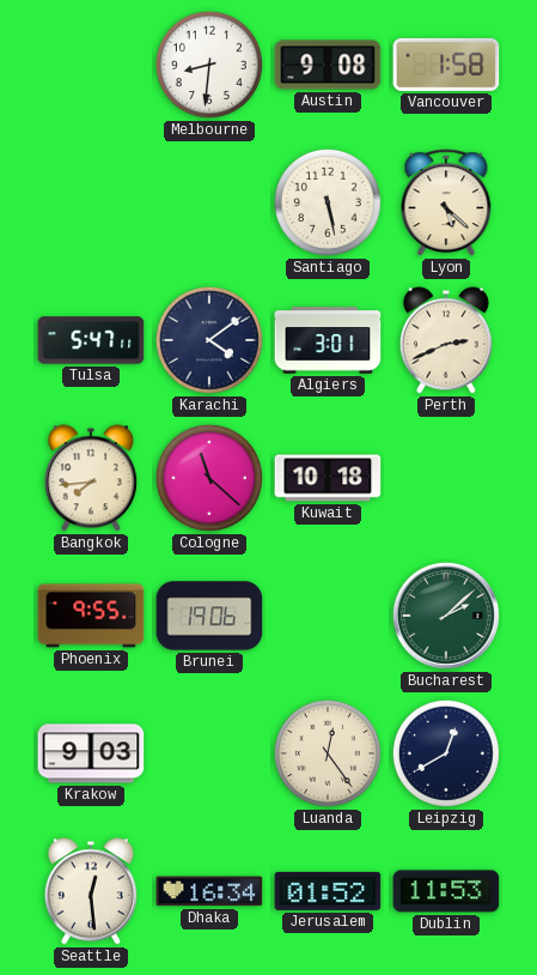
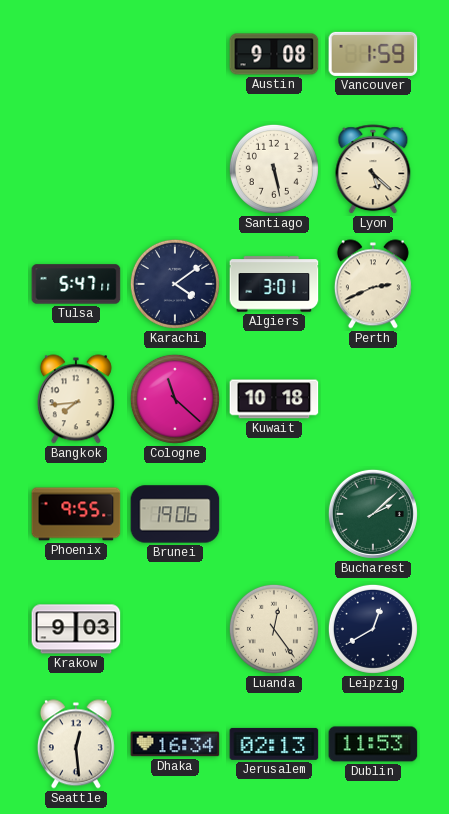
Melbourne: 8:31 -> none (209, 65)
Vancouver: 1:58 -> 1:59 (373, 54)
Jerusalem: 01:52 -> 02:13 (274, 744)
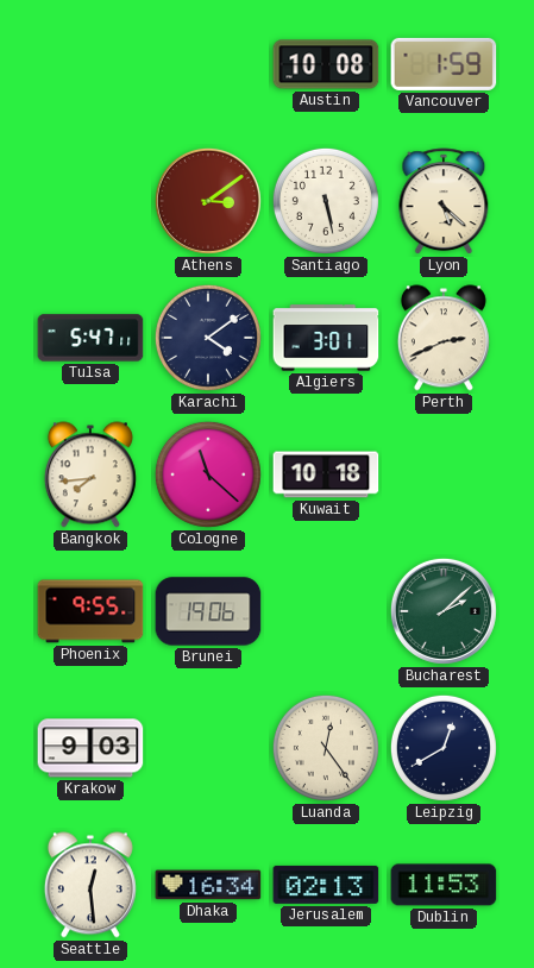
Austin: 9:08 -> 10:08 (326, 64)
Athens: none -> 3:09 (208, 201)
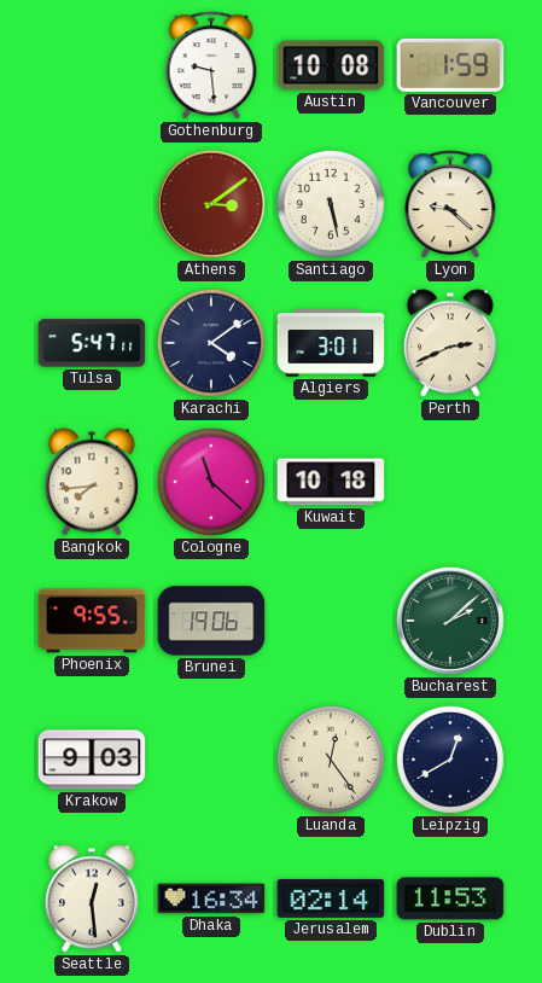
Gothenburg: none -> 9:29 (211, 66)
Lyon: 5:22 -> 9:22 (450, 205)
Jerusalem: 02:13 -> 02:14 (331, 898)
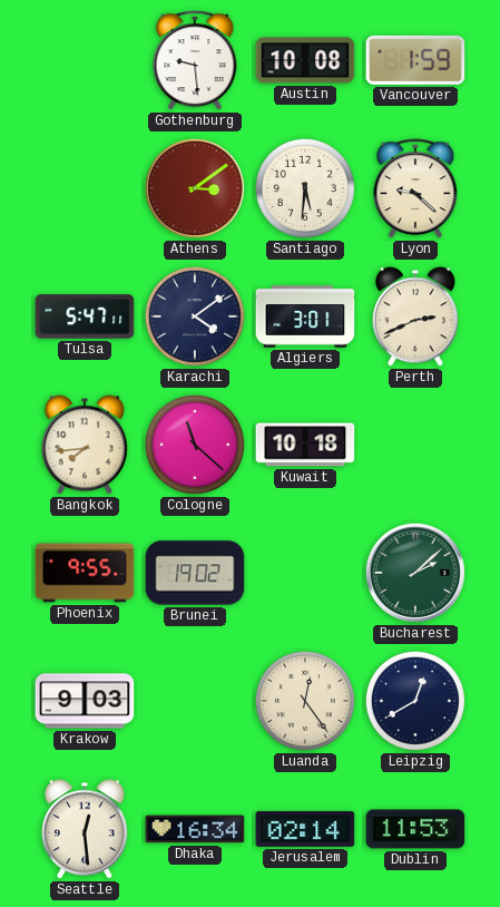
Santiago: 5:28 -> 5:31 (305, 188)
Brunei: 19:06 -> 19:02 (195, 573)
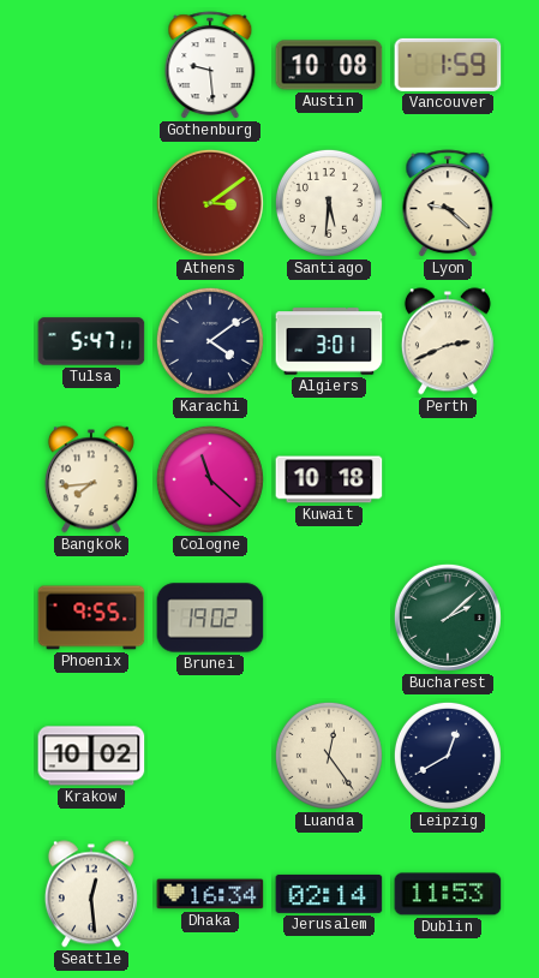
Krakow: 9:03 -> 10:02 (91, 756)
